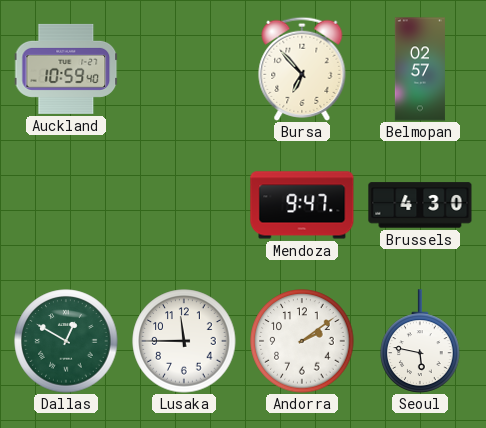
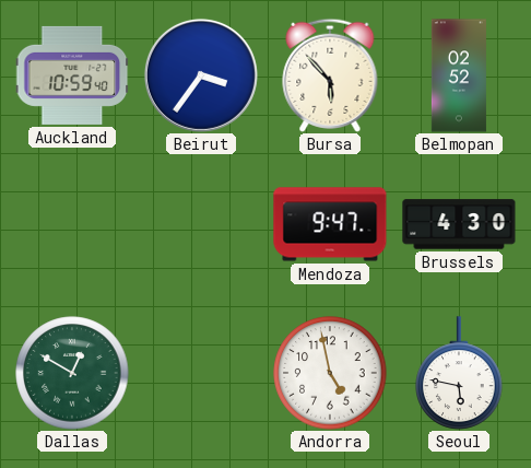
Beirut: none -> 3:36 (201, 75)
Bursa: 6:53 -> 5:53 (330, 75)
Belmopan: 02:57 -> 02:52 (459, 75)
Lusaka: 11:45 -> none (184, 341)
Andorra: 2:09 -> 4:58 (330, 373)
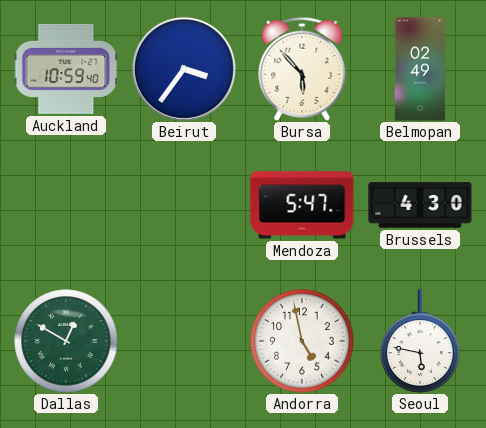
Belmopan: 02:52 -> 02:49 (420, 69)
Mendoza: 9:47 -> 5:47 (302, 205)
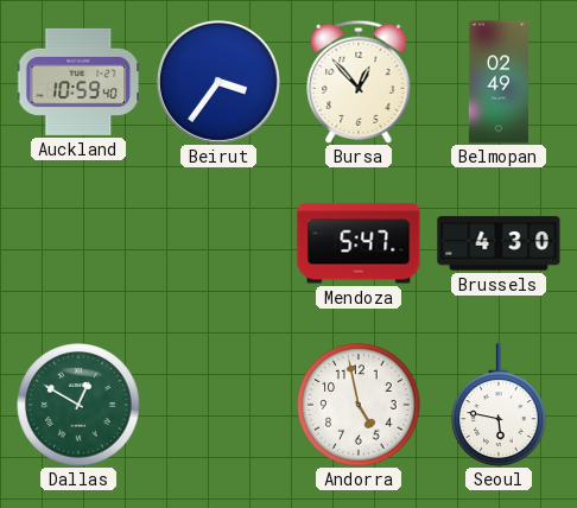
Bursa: 5:53 -> 12:53 (359, 82)
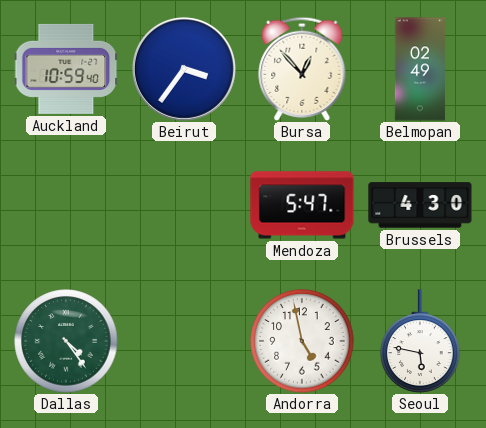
Dallas: 12:50 -> 4:24 (66, 341)
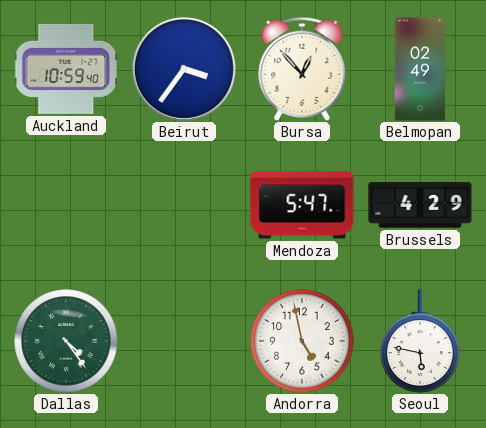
Brussels: 4:30 -> 4:29 (420, 205)
